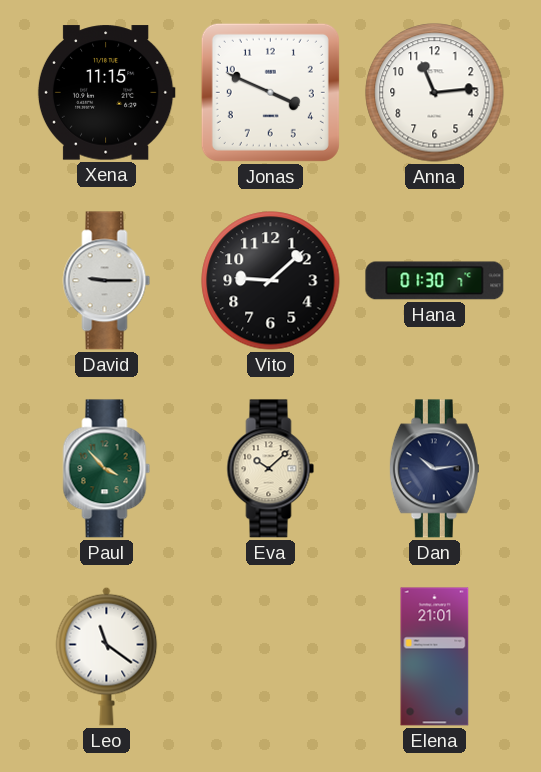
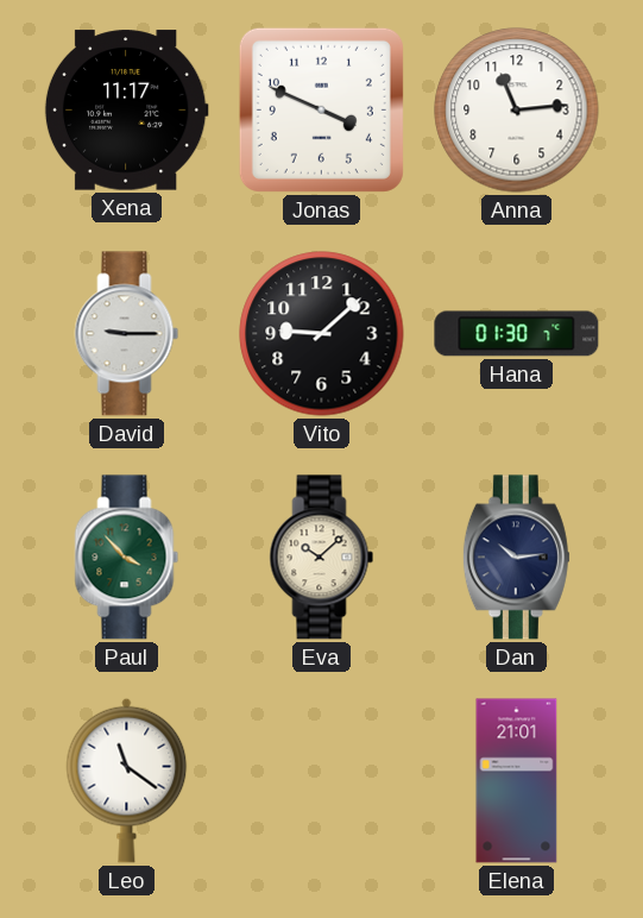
Xena: 11:15 -> 11:17 (126, 111)
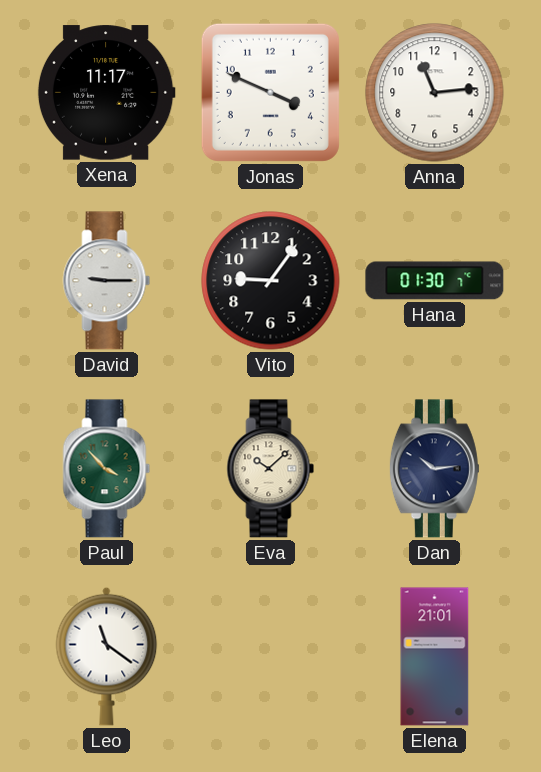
Vito: 9:08 -> 9:06 (271, 281)
